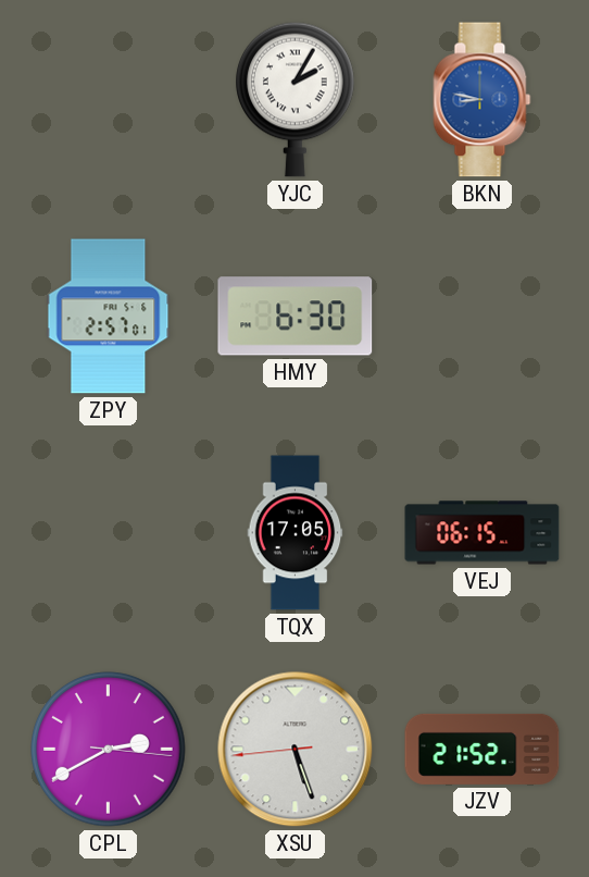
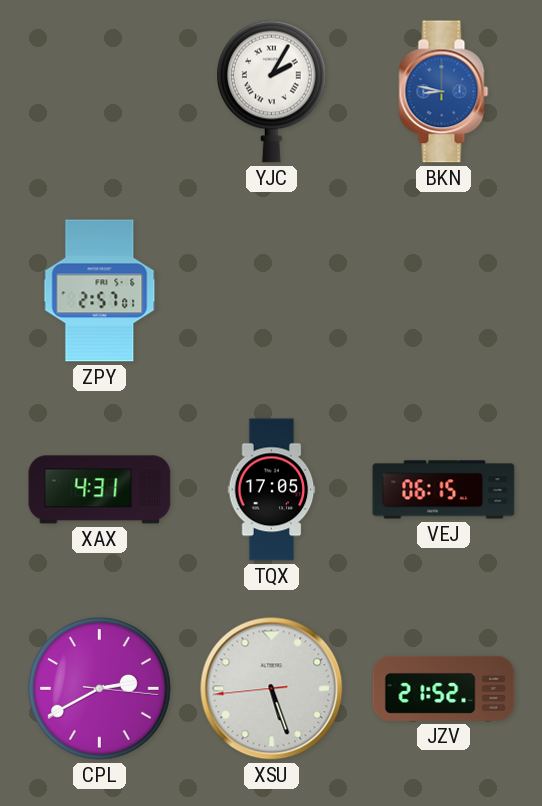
HMY: 6:30 -> none (296, 317)
XAX: none -> 4:31 (100, 490)
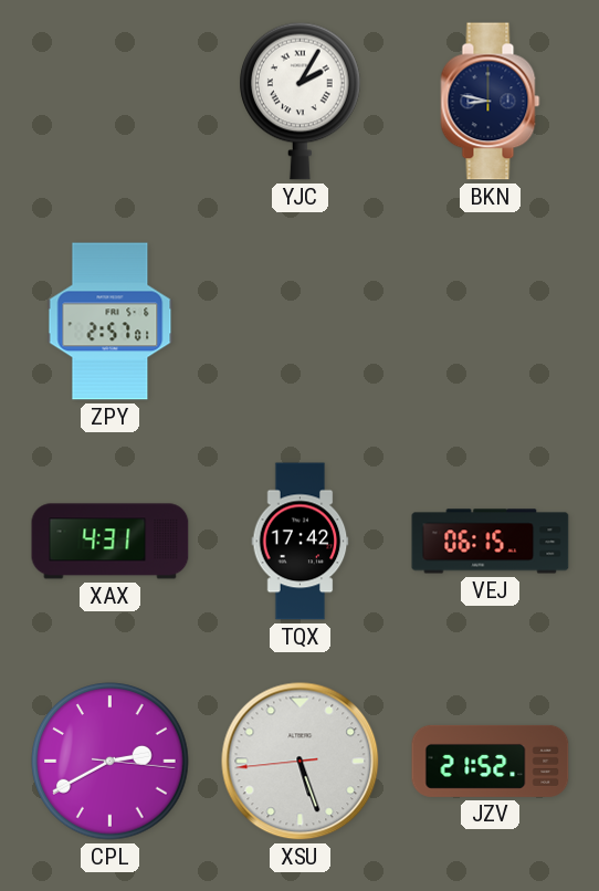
BKN dial: blue -> navy (491, 102)
TQX: 17:05 -> 17:42 (301, 542)
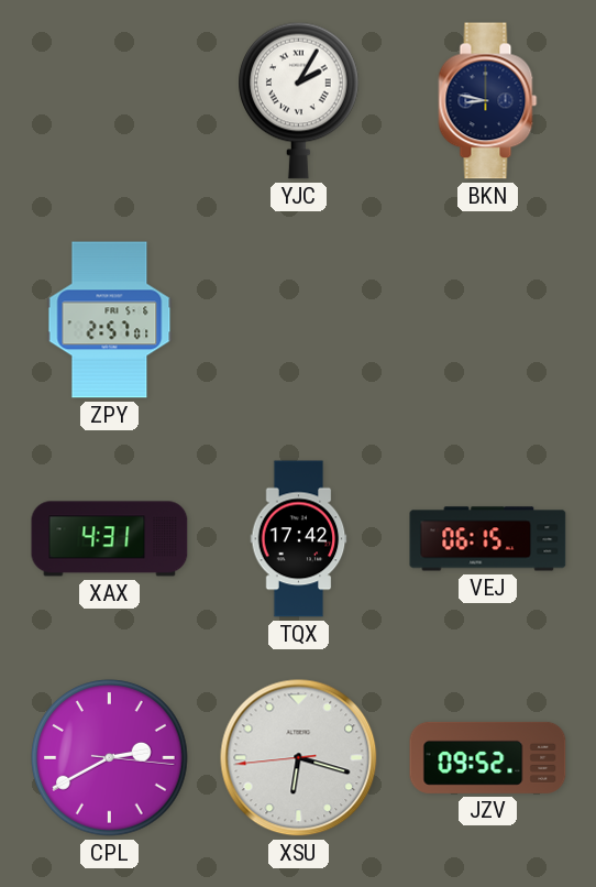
XSU: 5:26 -> 6:17 (299, 758)
JZV: 21:52 -> 09:52 (488, 757)
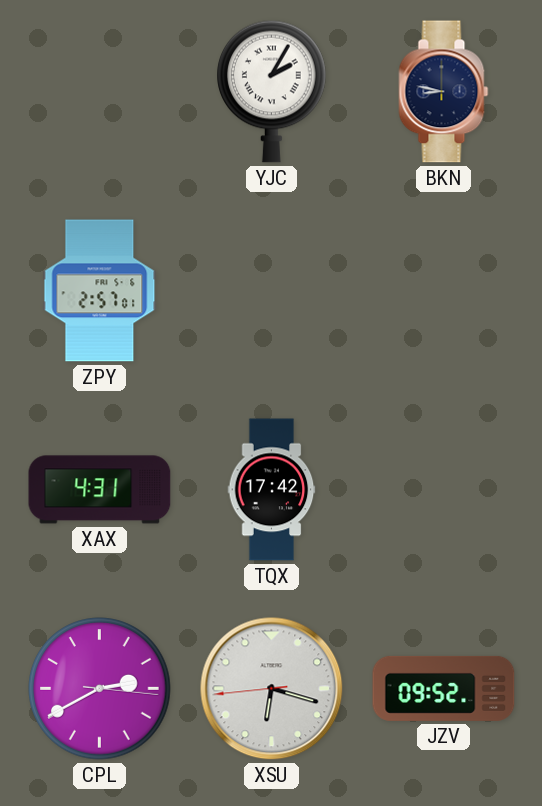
VEJ: 06:15 -> none (488, 539)
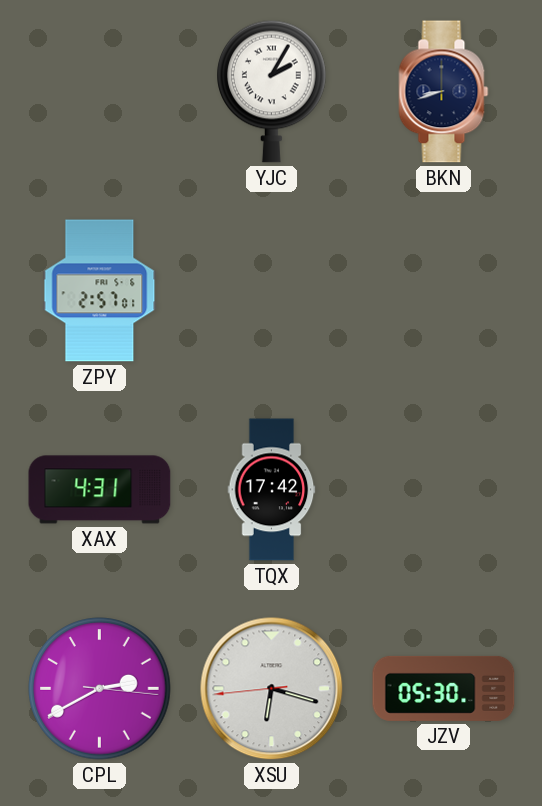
BKN: 8:47 -> 8:42 (444, 92)
JZV: 09:52 -> 05:30 (444, 688)
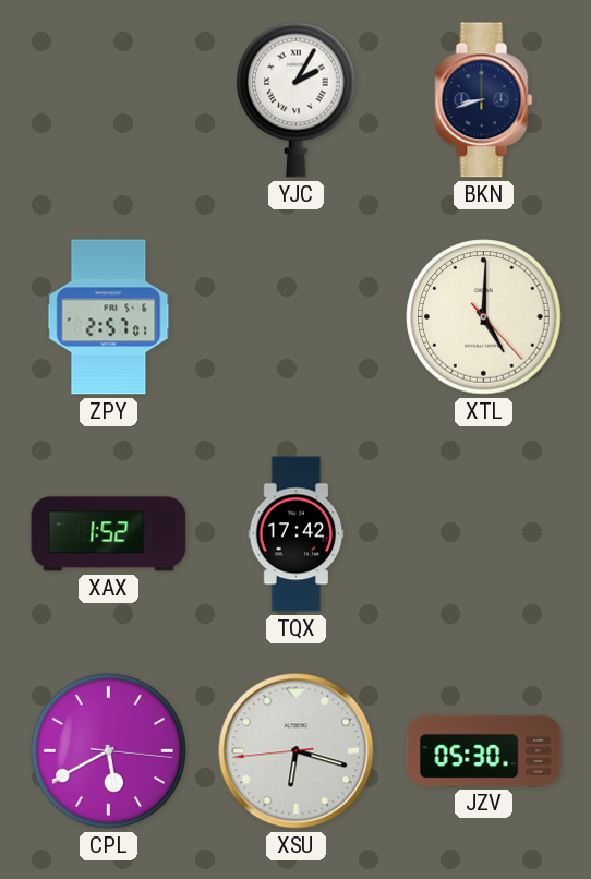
XTL: none -> 5:00 (484, 317)
XAX: 4:31 -> 1:52 (109, 534)
CPL: 2:40 -> 5:40 (109, 751)
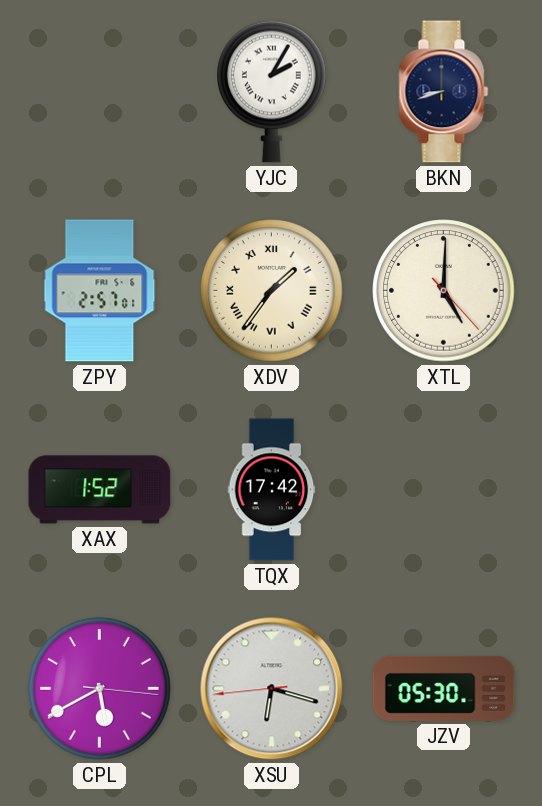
XDV: none -> 1:36 (272, 291)
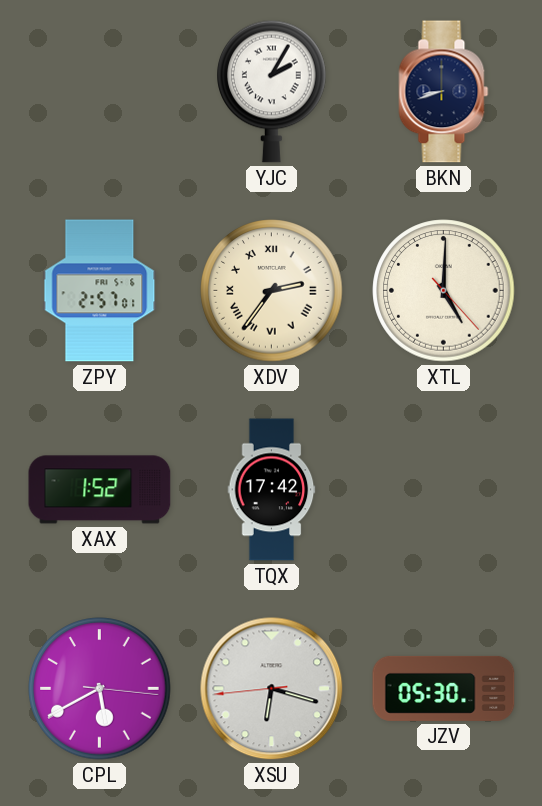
XDV: 1:36 -> 2:36 (272, 291)
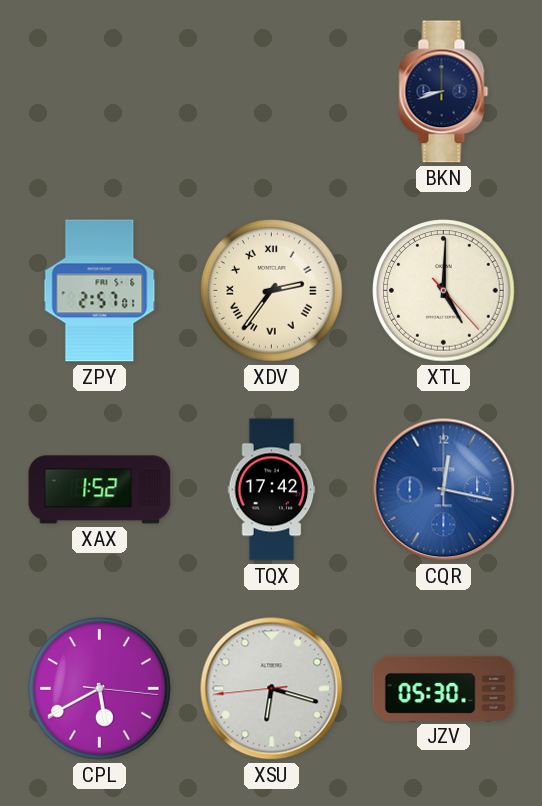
YJC: 2:05 -> none (272, 91)
CQR: none -> 12:17 (444, 490)
